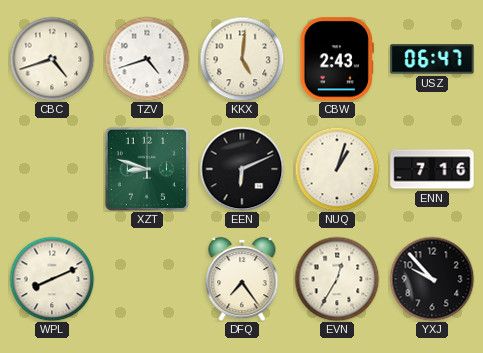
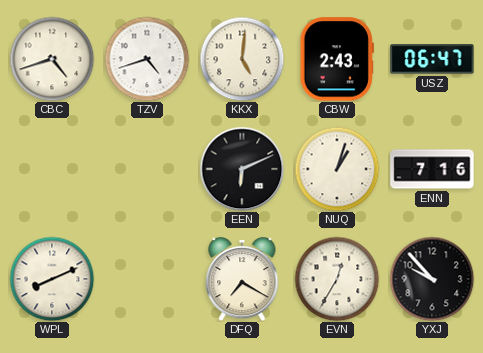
XZT: 8:48 -> none (146, 168)
DFQ: 7:24 -> 7:20 (242, 279)
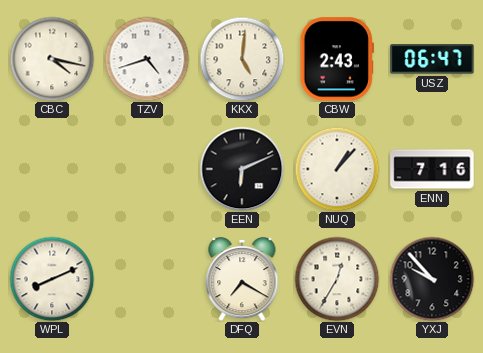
CBC: 4:42 -> 4:17 (52, 59)
NUQ: 1:03 -> 1:07 (337, 169)
